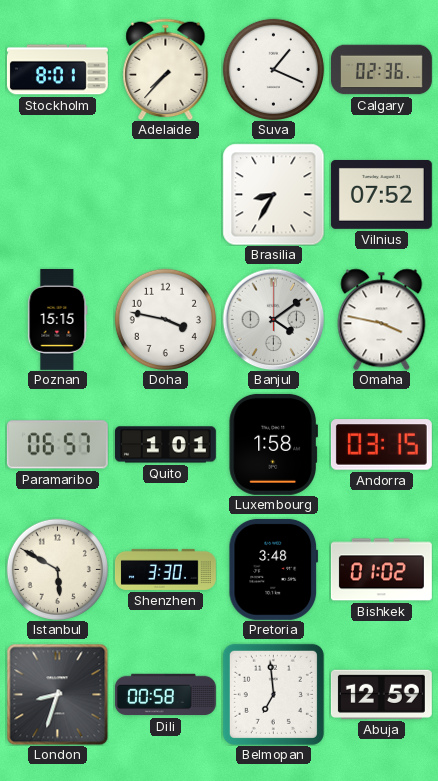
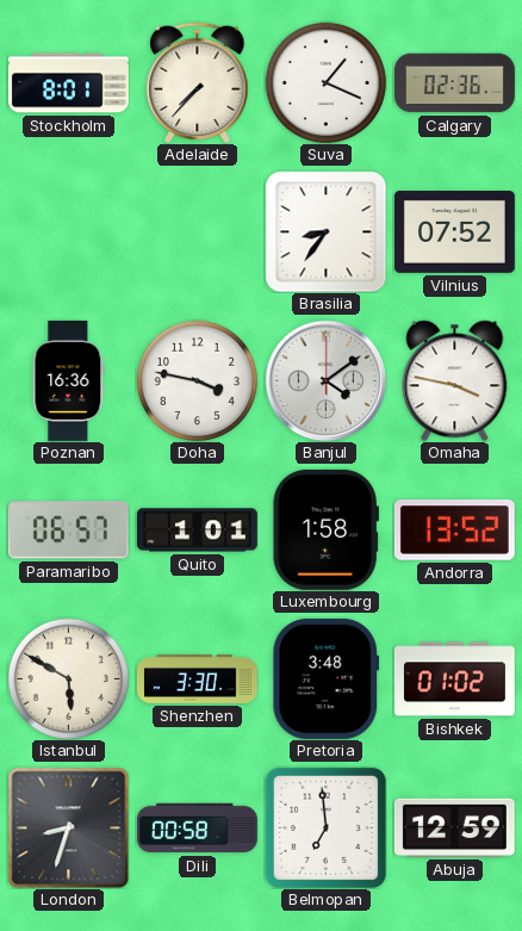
Brasilia: 8:35 -> 8:36 (325, 231)
Poznan: 15:15 -> 16:36 (69, 380)
Andorra: 03:15 -> 13:52 (454, 530)
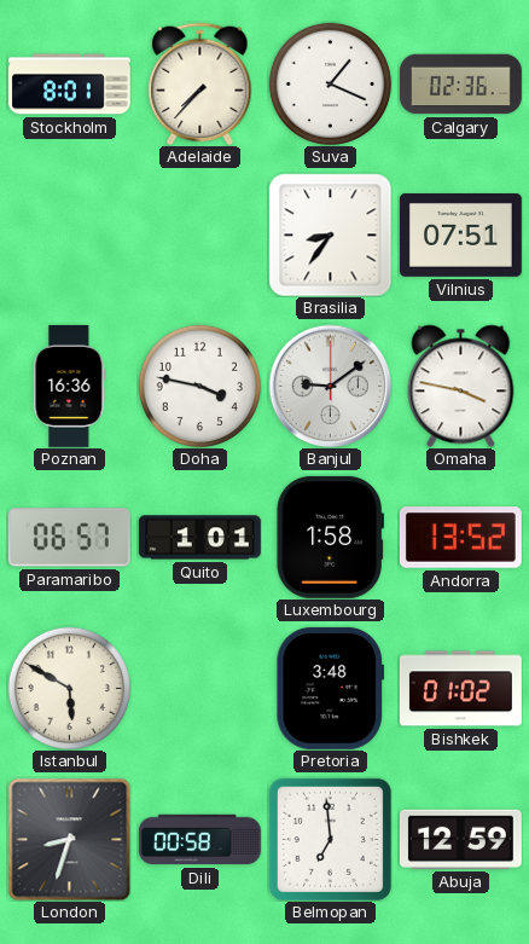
Vilnius: 07:52 -> 07:51 (460, 234)
Banjul: 4:09 -> 9:09 (330, 386)
Shenzhen: 3:30 -> none (197, 678)
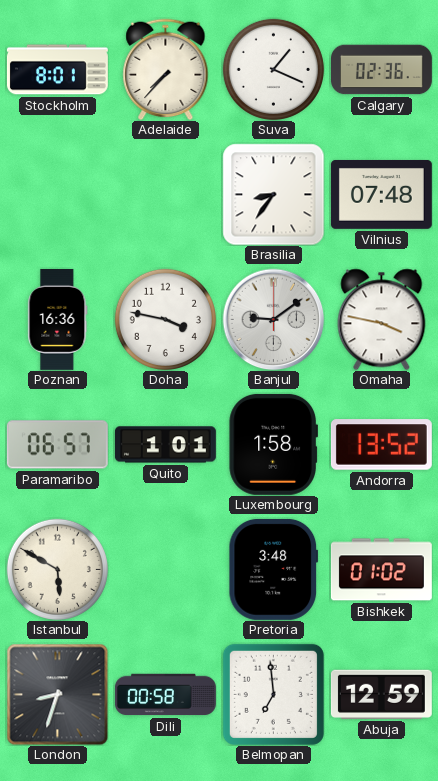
Vilnius: 07:51 -> 07:48 (381, 194)
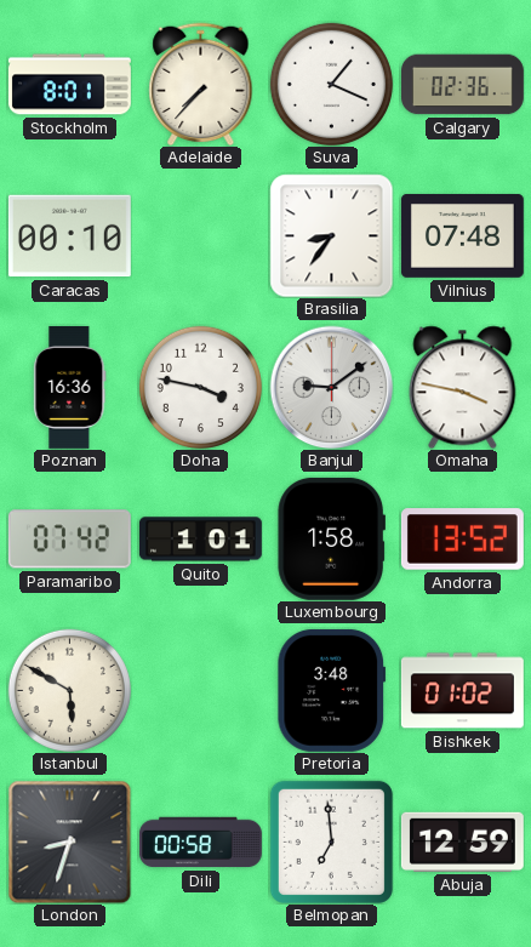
Caracas: none -> 00:10 (69, 236)
Paramaribo: 06:57 -> 07:42 (69, 540)
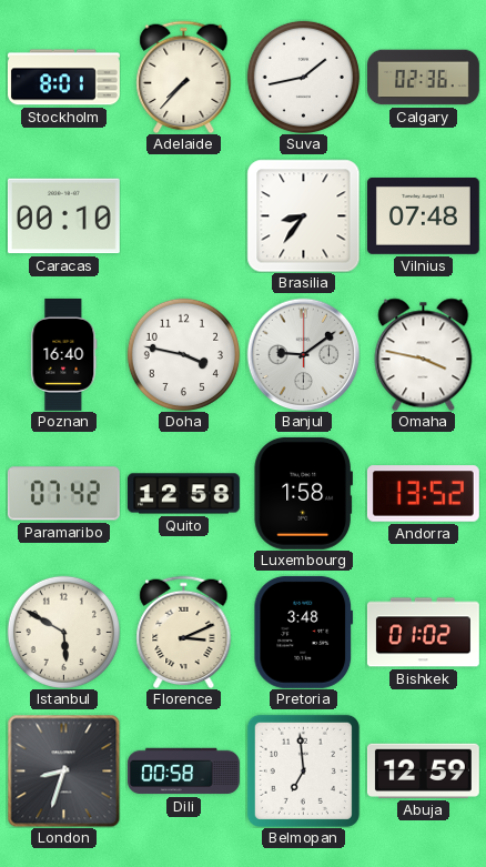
Suva: 1:19 -> 1:43 (303, 77)
Poznan: 16:36 -> 16:40 (64, 354)
Quito: 1:01 -> 12:58 (183, 494)
Florence: none -> 3:11 (184, 632)
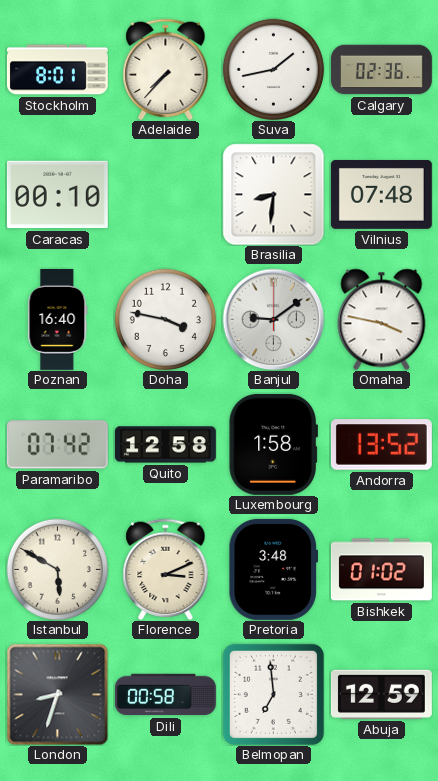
Brasilia: 8:36 -> 8:31 (273, 194)
